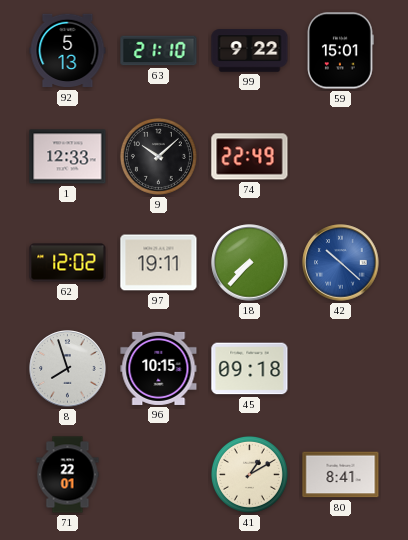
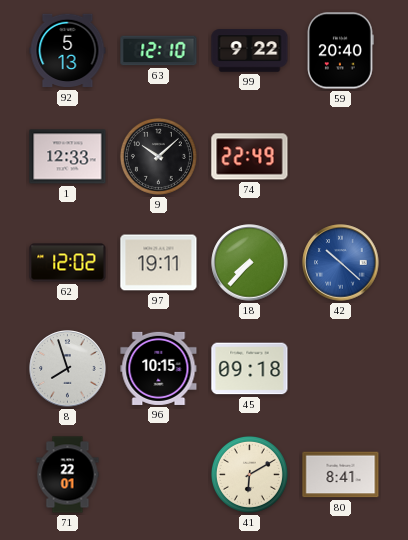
63: 21:10 -> 12:10 (159, 51)
59: 15:01 -> 20:40 (340, 51)
41: 1:10 -> 6:10 (249, 474)
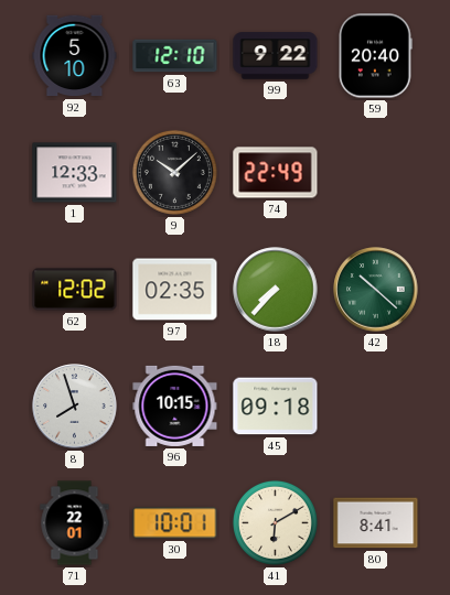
92: 5:13 -> 5:10 (75, 56)
97: 19:11 -> 02:35 (175, 290)
42 dial: blue -> green (376, 290)
30: none -> 10:01 (175, 523)
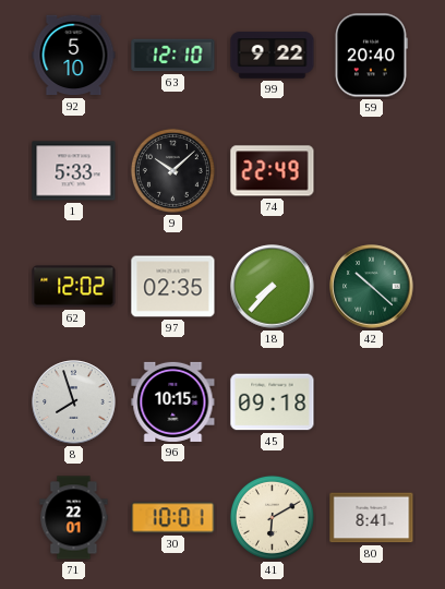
1: 12:33 -> 5:33 (74, 171)
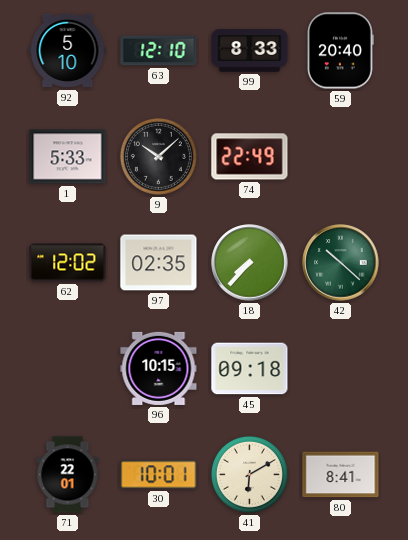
99: 9:22 -> 8:33 (250, 51)
8: 7:57 -> none (74, 402)
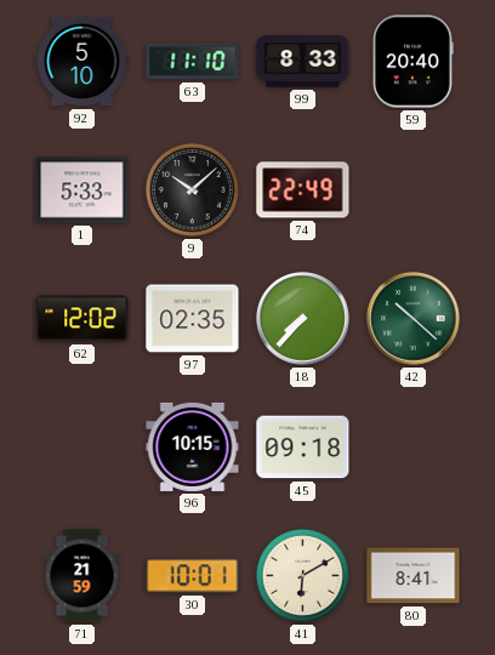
63: 12:10 -> 11:10 (193, 62)
71: 22:01 -> 21:59 (82, 576)
